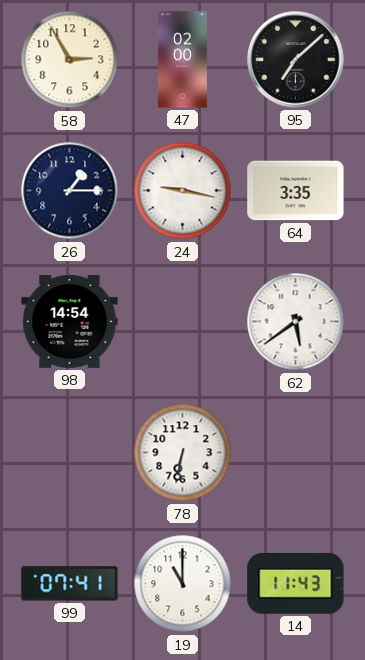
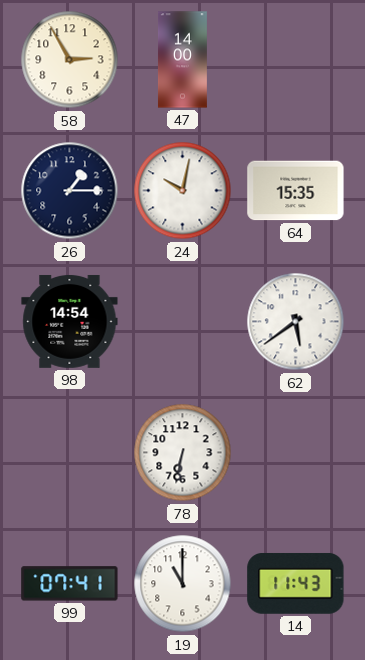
47: 02:00 -> 14:00 (182, 60)
95: 7:08 -> none (296, 60)
24: 9:17 -> 10:02 (183, 191)
64: 3:35 -> 15:35 (296, 191)
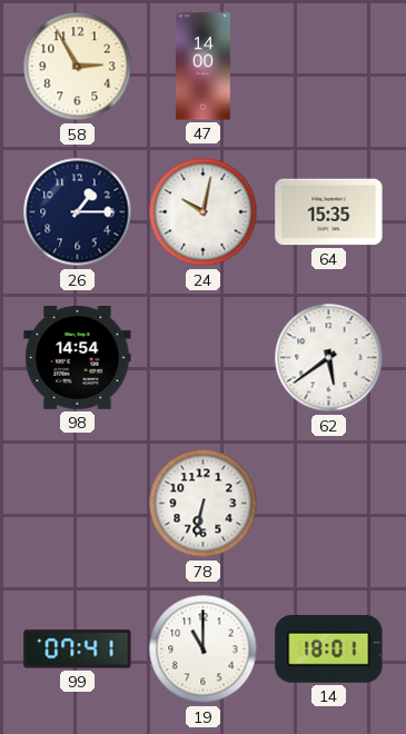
14: 11:43 -> 18:01 (329, 648)
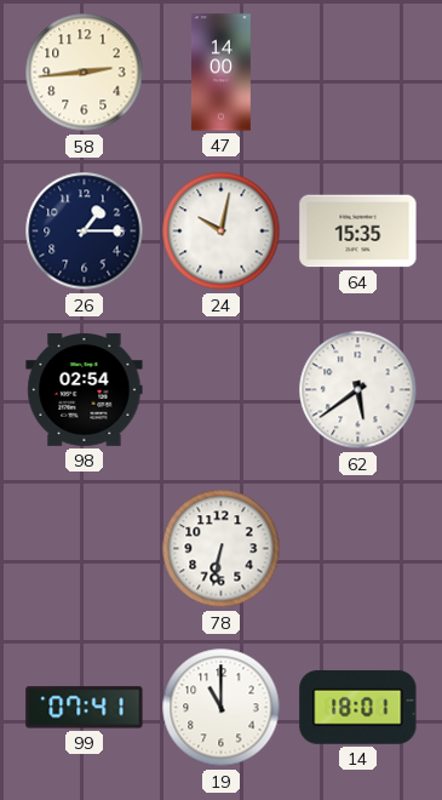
58: 2:55 -> 2:44 (85, 73)
98: 14:54 -> 02:54 (85, 389)
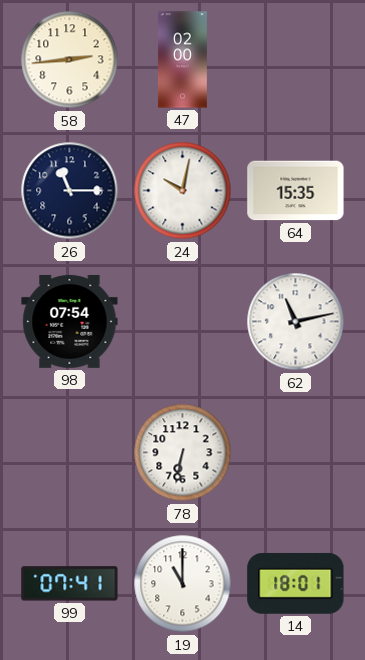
47: 14:00 -> 02:00 (182, 60)
26: 1:15 -> 11:15 (70, 191)
98: 02:54 -> 07:54 (70, 321)
62: 5:39 -> 11:13 (296, 322)
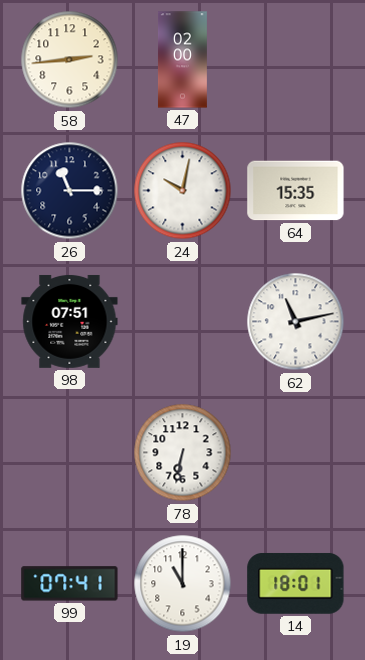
98: 07:54 -> 07:51 (70, 321)
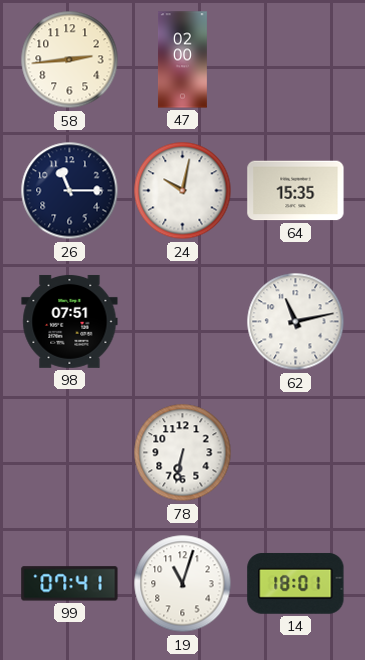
19: 11:00 -> 11:03 (183, 584)
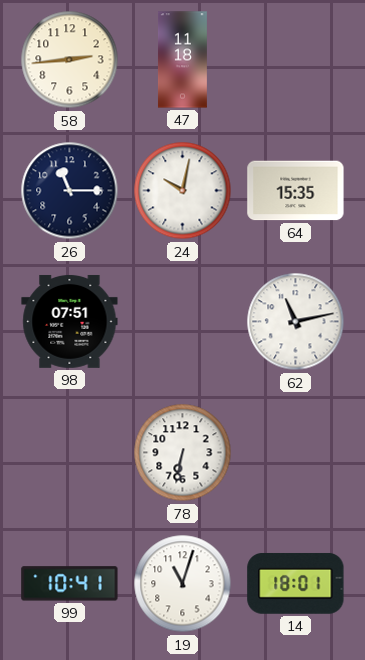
47: 02:00 -> 11:18 (182, 60)
99: 07:41 -> 10:41 (70, 584)
